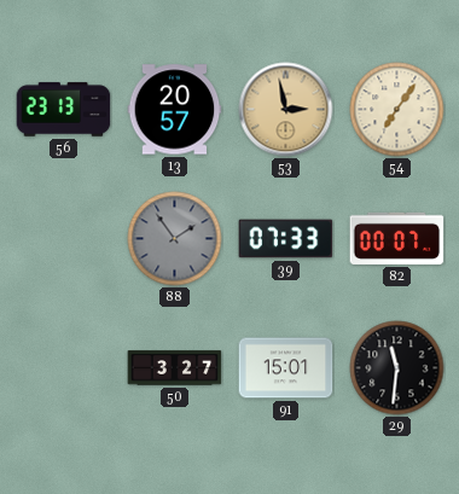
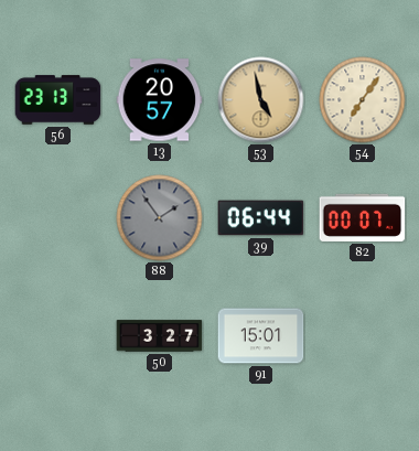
53: 2:58 -> 4:58 (261, 100)
39: 07:33 -> 06:44 (261, 218)
29: 11:31 -> none (397, 368)
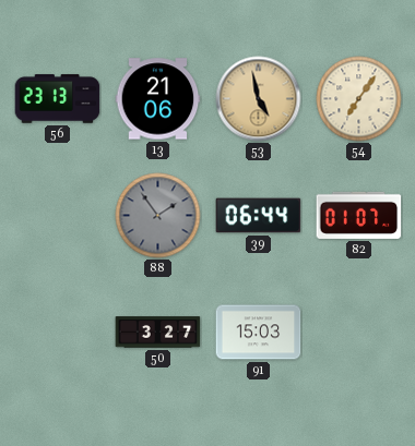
13: 20:57 -> 21:06 (158, 99)
82: 00:07 -> 01:07 (359, 215)
91: 15:01 -> 15:03 (259, 333)
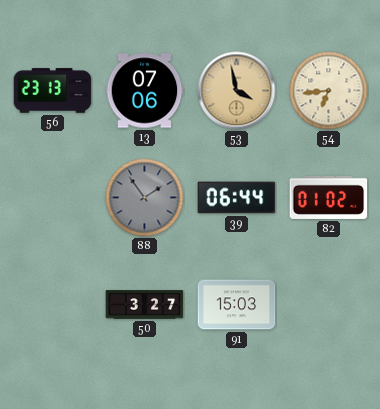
13: 21:06 -> 07:06 (145, 91)
53: 4:58 -> 3:58 (237, 91)
54: 7:06 -> 6:44 (329, 91)
82: 01:07 -> 01:02 (329, 197)
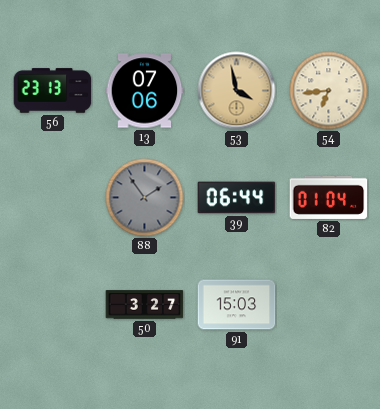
82: 01:02 -> 01:04 (329, 197)
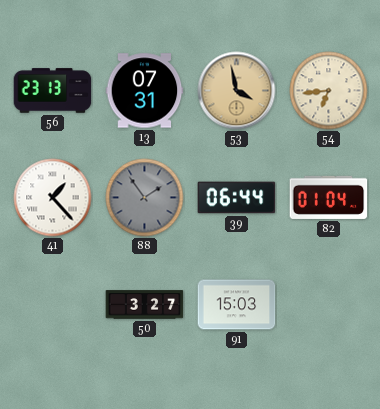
13: 07:06 -> 07:31 (145, 91)
41: none -> 1:23 (53, 198)
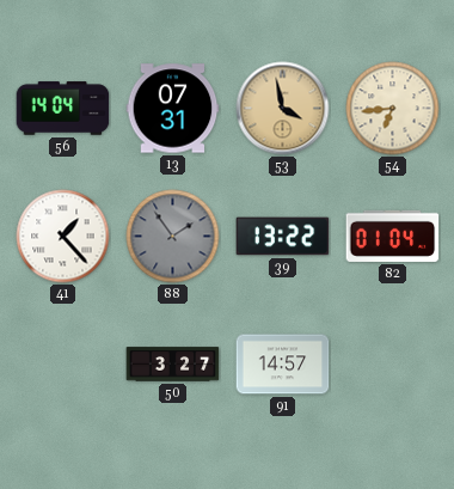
56: 23:13 -> 14:04 (63, 109)
39: 06:44 -> 13:22 (283, 237)
91: 15:03 -> 14:57 (283, 365)
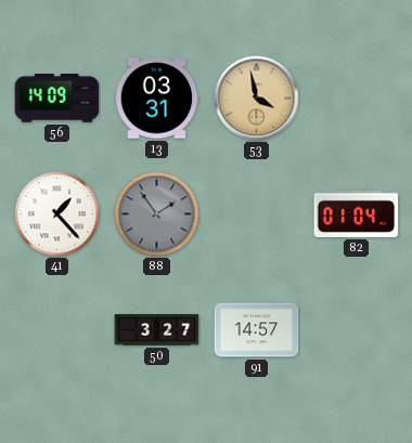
56: 14:04 -> 14:09 (57, 99)
13: 07:31 -> 03:31 (157, 99)
54: 6:44 -> none (393, 109)
39: 13:22 -> none (283, 237)
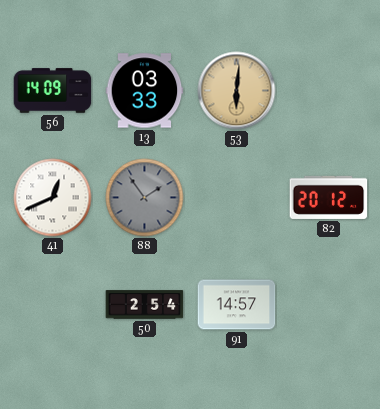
13: 03:31 -> 03:33 (145, 91)
53: 3:58 -> 6:01 (237, 91)
41: 1:23 -> 12:41 (53, 198)
82: 01:04 -> 20:12 (329, 197)
50: 3:27 -> 2:54 (145, 305)
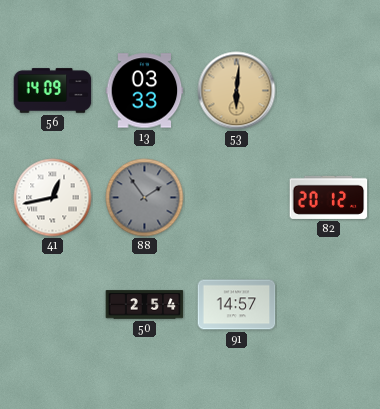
41: 12:41 -> 12:43 (53, 198)
